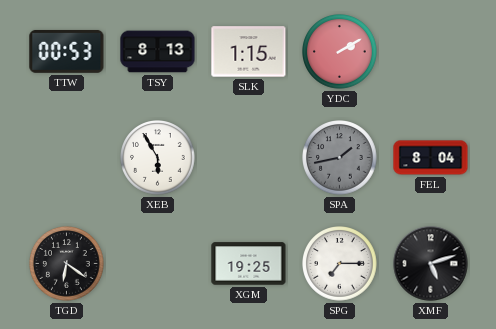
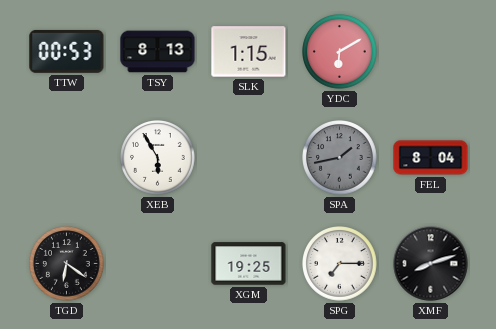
YDC: 2:10 -> 6:10 (340, 52)
XMF: 5:12 -> 8:12 (431, 264)
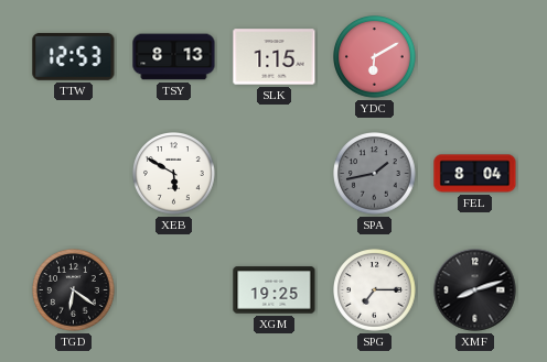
TTW: 00:53 -> 12:53 (74, 56)
XEB: 5:55 -> 5:50 (174, 174)
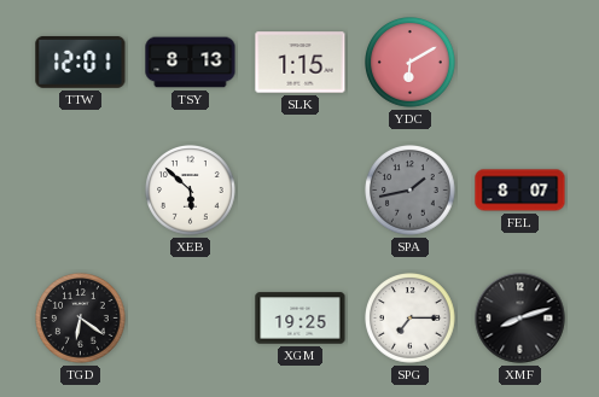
TTW: 12:53 -> 12:01 (81, 62)
XEB: 5:50 -> 5:52 (191, 191)
FEL: 8:04 -> 8:07 (521, 191)
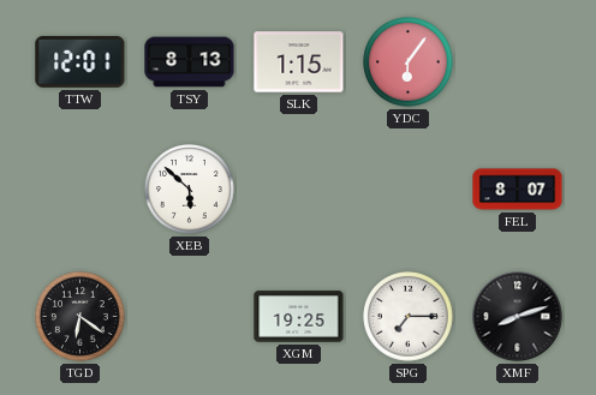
YDC: 6:10 -> 6:06 (409, 62)
SPA: 1:43 -> none (411, 191)
